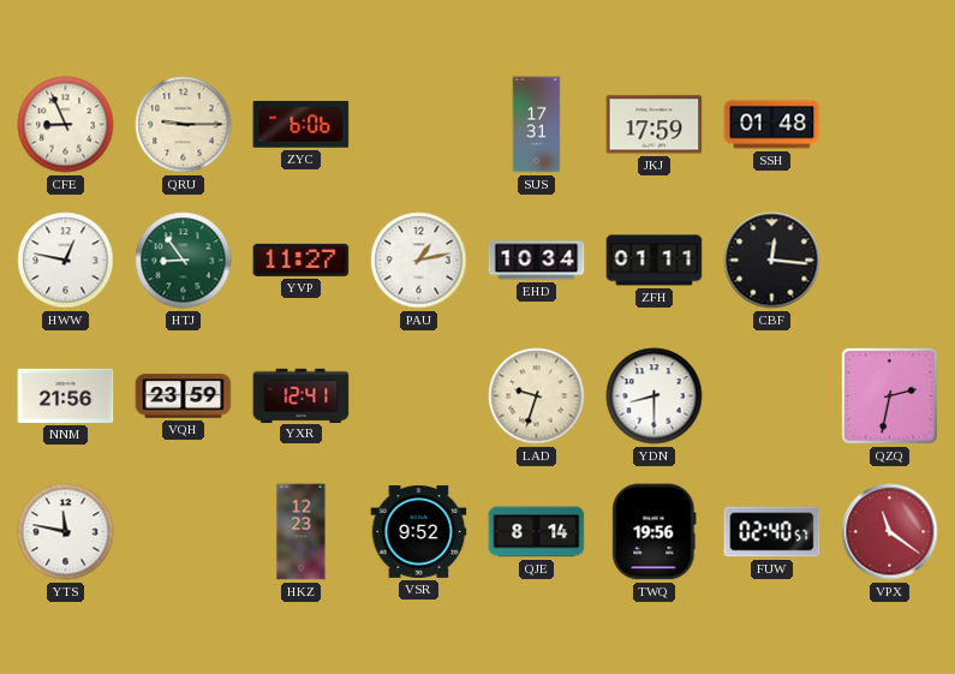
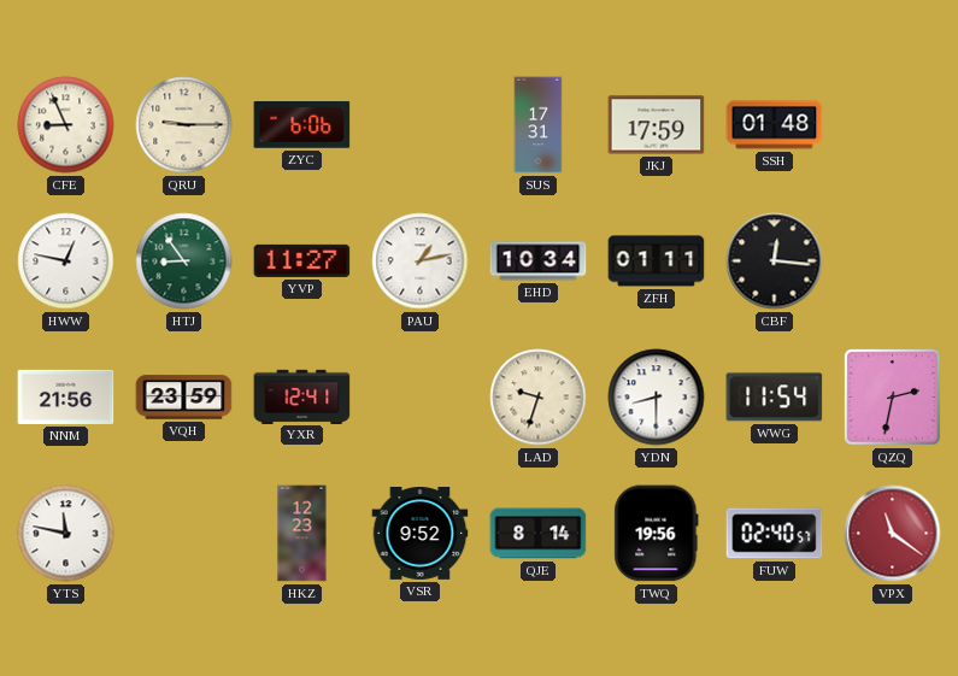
WWG: none -> 11:54 (775, 398)
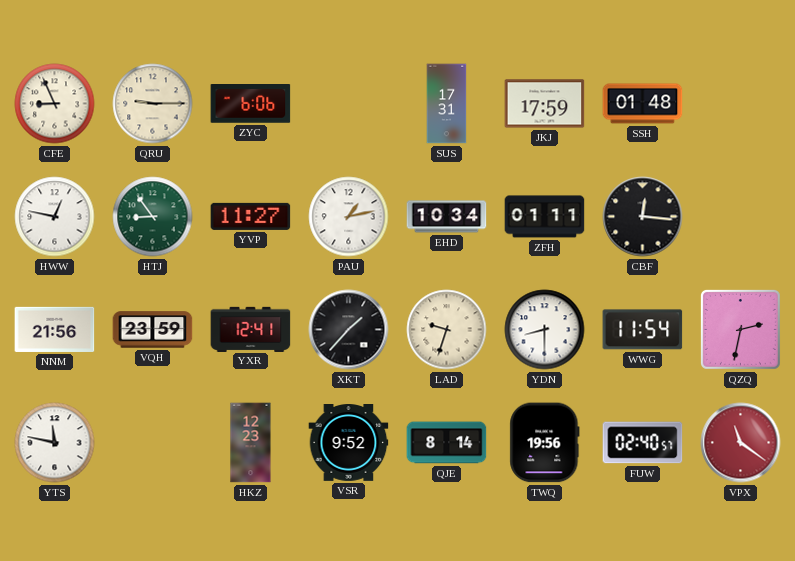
XKT: none -> 1:37 (349, 330)
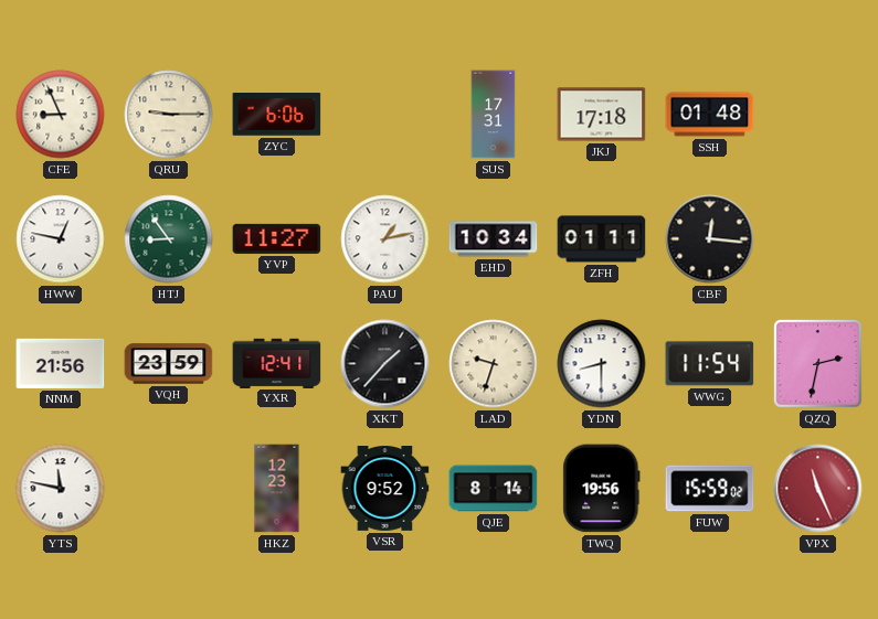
JKJ: 17:59 -> 17:18 (602, 115)
FUW: 02:40 -> 15:59 (710, 489)
VPX: 11:21 -> 11:26 (818, 489)
